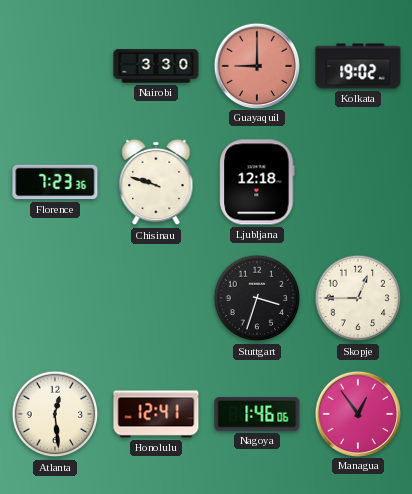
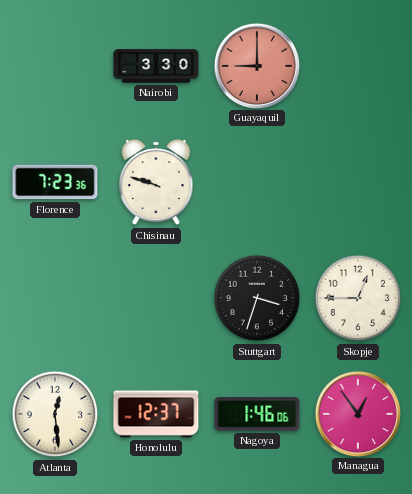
Kolkata: 19:02 -> none (358, 66)
Ljubljana: 12:18 -> none (257, 182)
Honolulu: 12:41 -> 12:37 (156, 414)
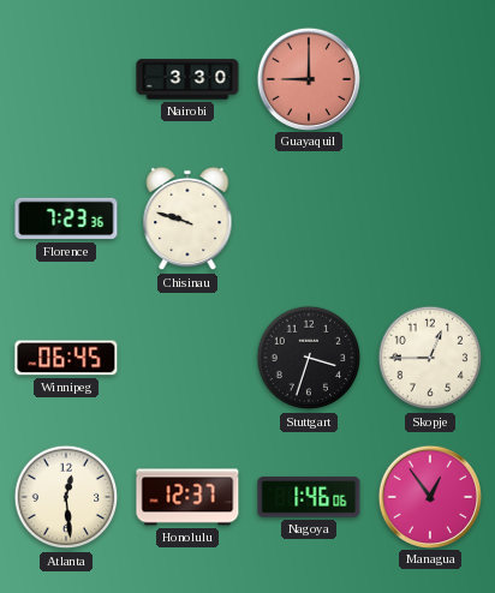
Winnipeg: none -> 06:45 (66, 358)
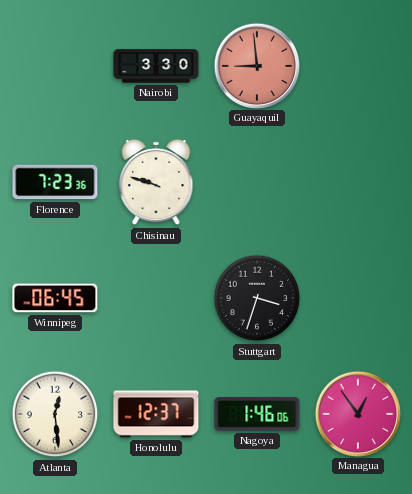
Guayaquil: 9:00 -> 8:59 (256, 65)
Skopje: 12:45 -> none (430, 358)
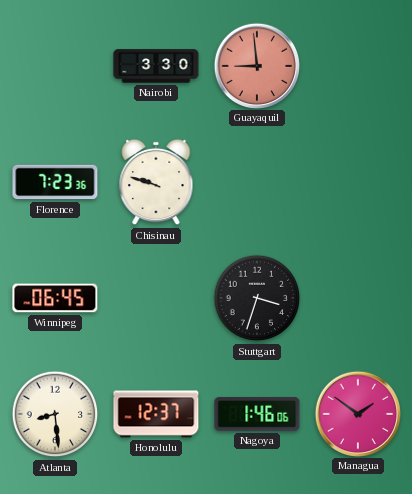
Atlanta: 12:29 -> 8:29 (55, 414)
Managua: 12:54 -> 1:51 (357, 413)
